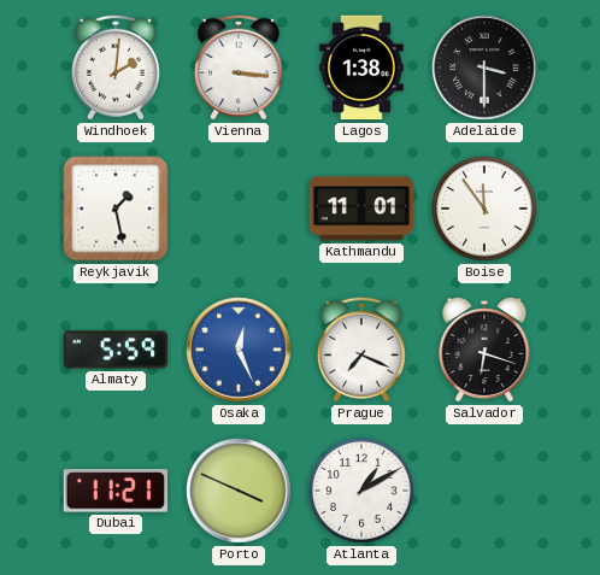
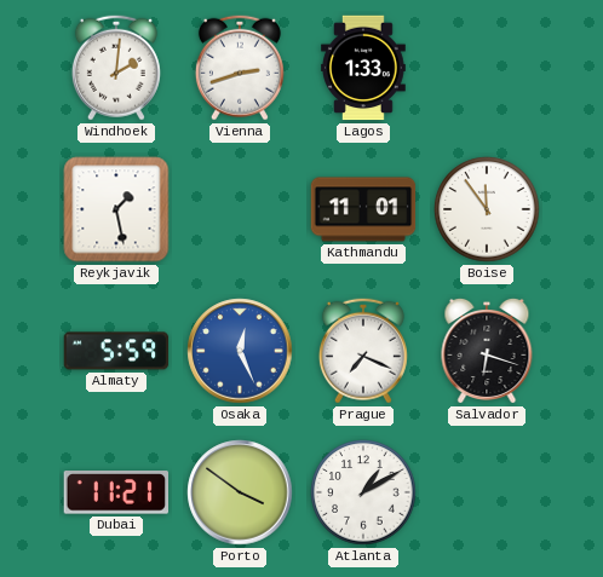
Vienna: 3:16 -> 2:42 (240, 68)
Lagos: 1:38 -> 1:33 (364, 68)
Adelaide: 3:30 -> none (484, 68)
Porto: 3:49 -> 3:51 (240, 492)
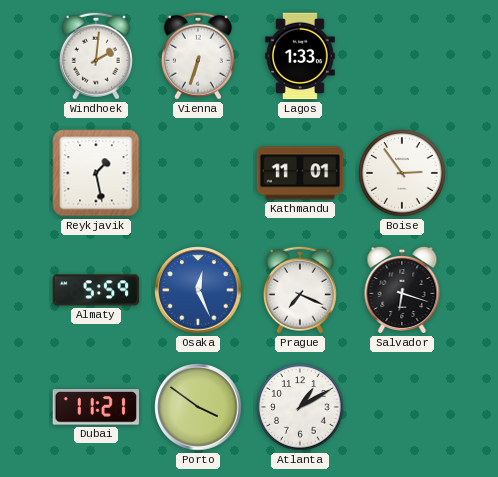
Vienna: 2:42 -> 6:33 (198, 56)
Boise: 11:54 -> 2:54 (402, 173)
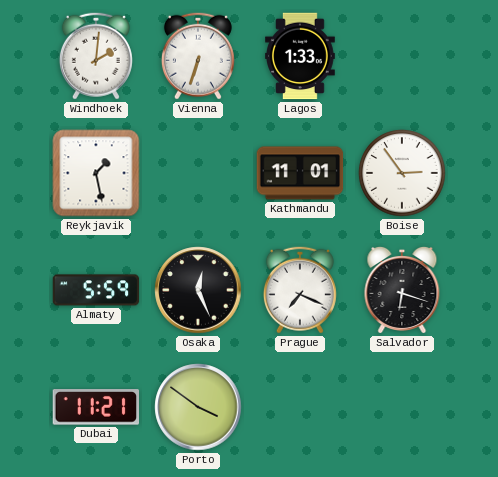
Osaka dial: blue -> black (198, 290)
Atlanta: 1:10 -> none (300, 407)
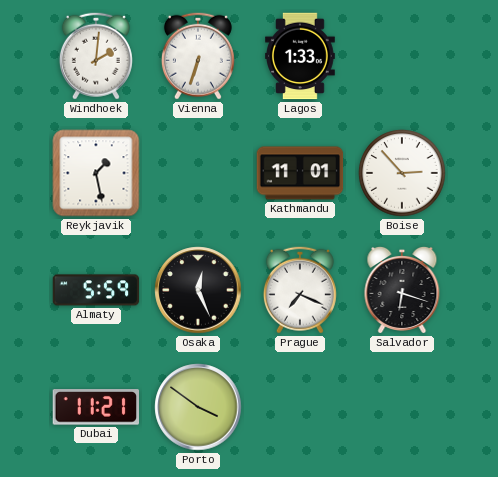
Boise: 2:54 -> 2:53 (402, 173)
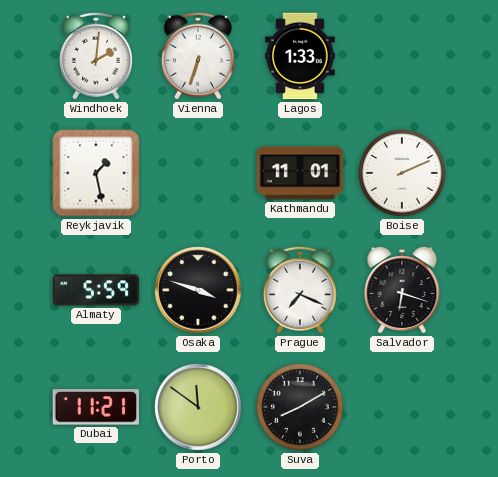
Boise: 2:53 -> 2:11 (402, 173)
Osaka: 12:26 -> 3:48 (198, 290)
Porto: 3:51 -> 11:51 (198, 407)
Suva: none -> 8:10 (300, 407)
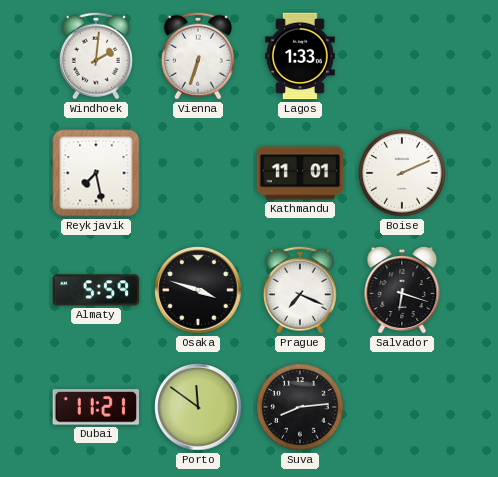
Reykjavik: 1:28 -> 7:28 (96, 173)
Suva: 8:10 -> 8:14 (300, 407)
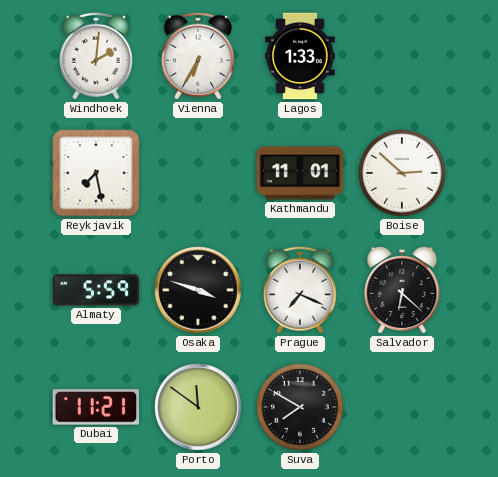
Vienna: 6:33 -> 6:35 (198, 56)
Boise: 2:11 -> 2:52 (402, 173)
Salvador: 6:18 -> 6:22 (402, 290)
Suva: 8:14 -> 7:50 (300, 407)
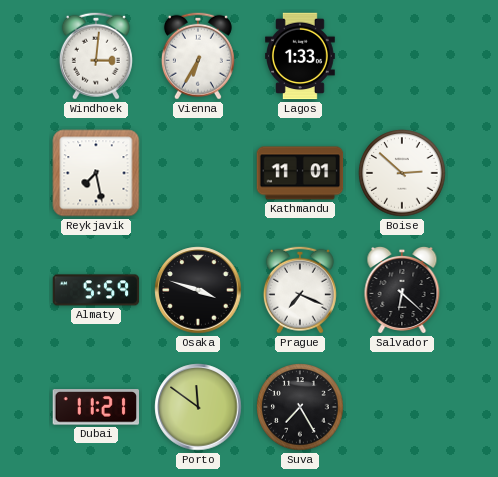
Windhoek: 2:01 -> 3:01 (96, 56)
Suva: 7:50 -> 7:25 (300, 407)
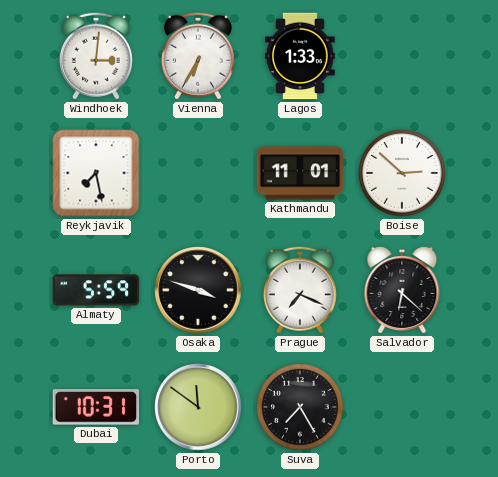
Dubai: 11:21 -> 10:31 (95, 407)
